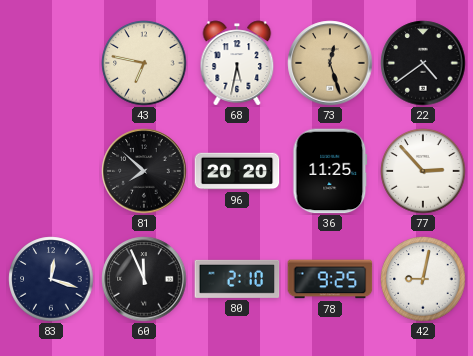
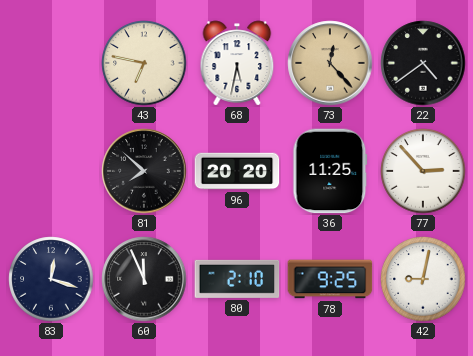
73: 12:27 -> 12:23 (330, 63)
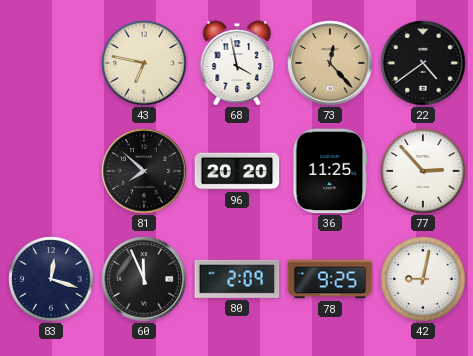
68: 5:32 -> 3:58 (237, 63)
80: 2:10 -> 2:09 (237, 279)
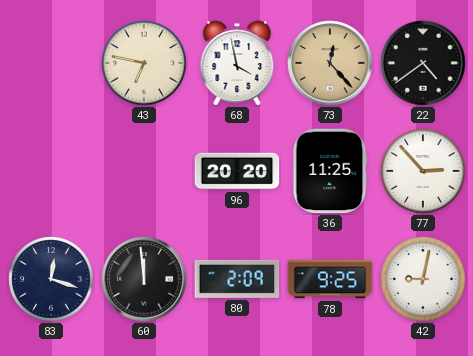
81: 7:52 -> none (144, 171)
60: 11:56 -> 11:59 (144, 279)
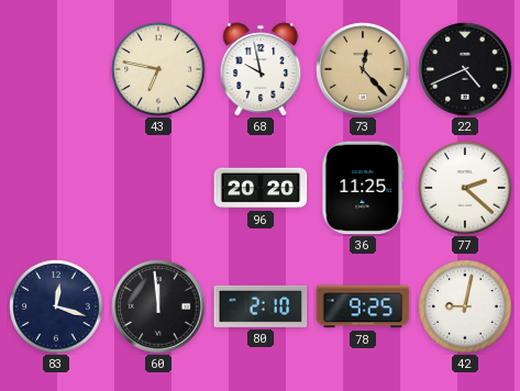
68: 3:58 -> 9:58 (261, 69)
22: 4:39 -> 4:41 (465, 69)
77: 2:53 -> 2:22 (465, 188)
80: 2:09 -> 2:10 (261, 306)
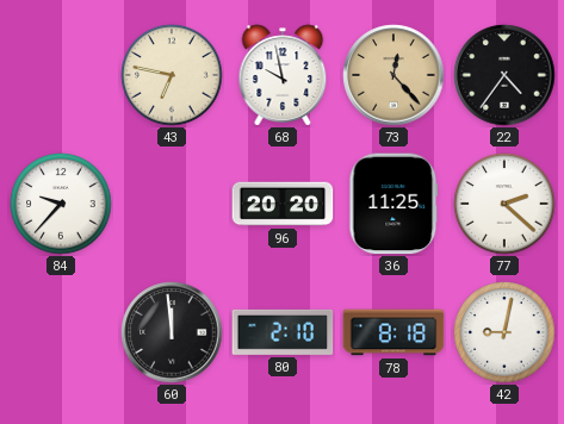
22: 4:41 -> 4:36 (504, 75)
84: none -> 9:37 (61, 204)
83: 12:18 -> none (56, 306)
78: 9:25 -> 8:18 (393, 332)
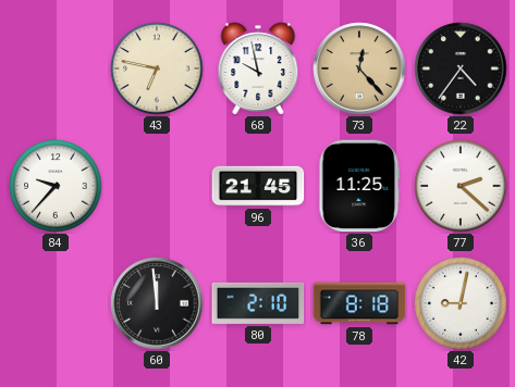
96: 20:20 -> 21:45 (258, 186)
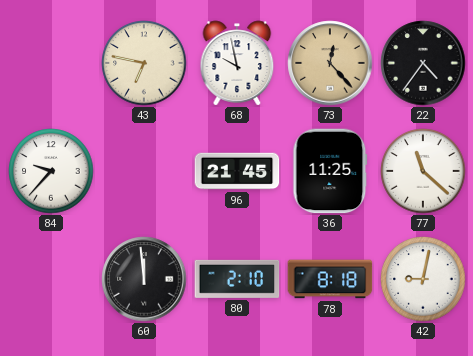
77: 2:22 -> 11:22 (423, 171)
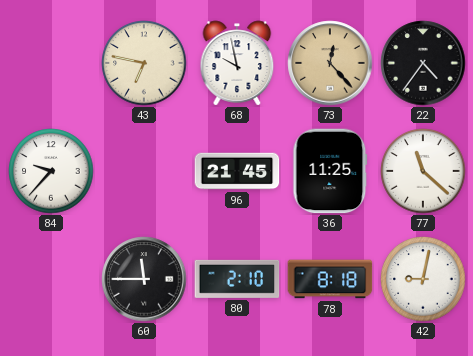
60: 11:59 -> 11:45 (144, 279)
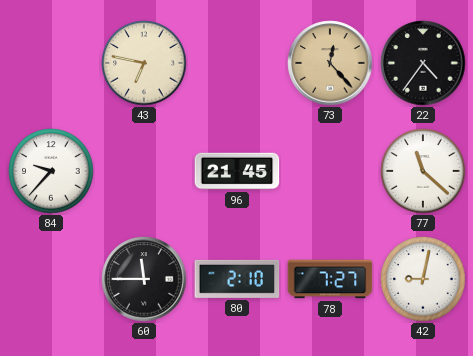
68: 9:58 -> none (237, 63)
36: 11:25 -> none (330, 171)
78: 8:18 -> 7:27 (330, 279)
